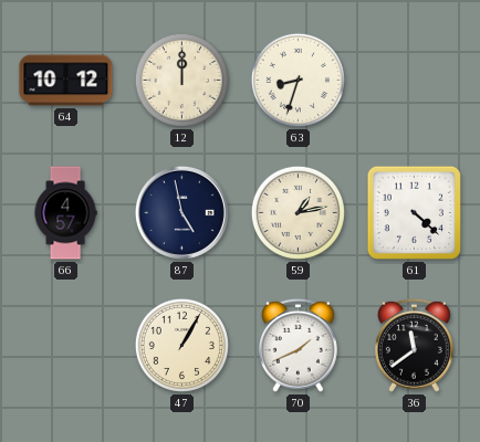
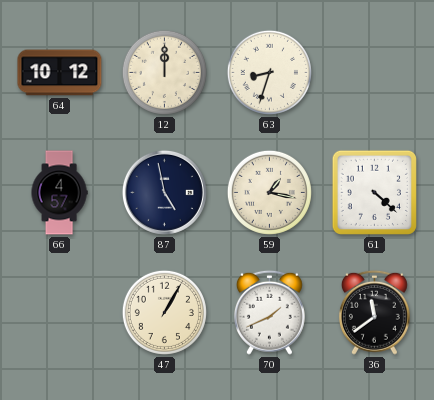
59: 1:13 -> 1:17 (269, 192)
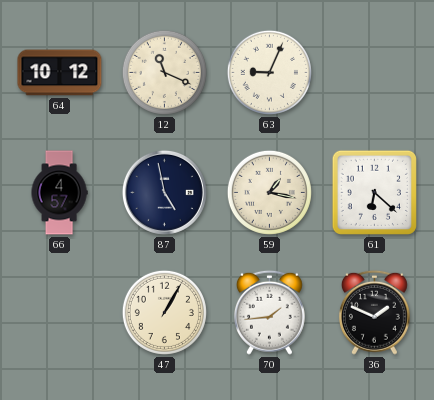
12: 12:00 -> 11:19 (164, 72)
63: 8:33 -> 9:04 (269, 72)
61: 4:22 -> 6:22 (374, 192)
70: 1:41 -> 1:44 (269, 312)
36: 11:39 -> 1:49 (374, 312)
